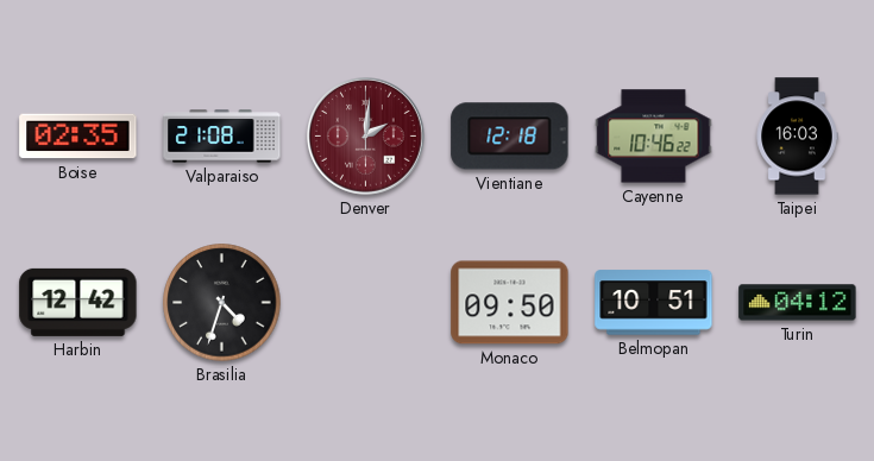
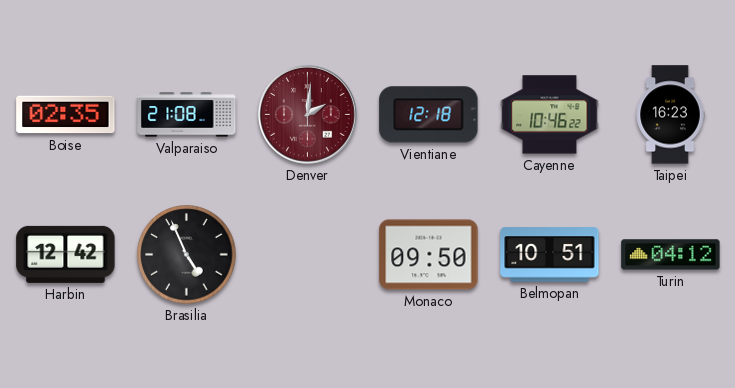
Taipei: 16:03 -> 16:23 (670, 115)
Brasilia: 4:33 -> 4:56 (187, 255)
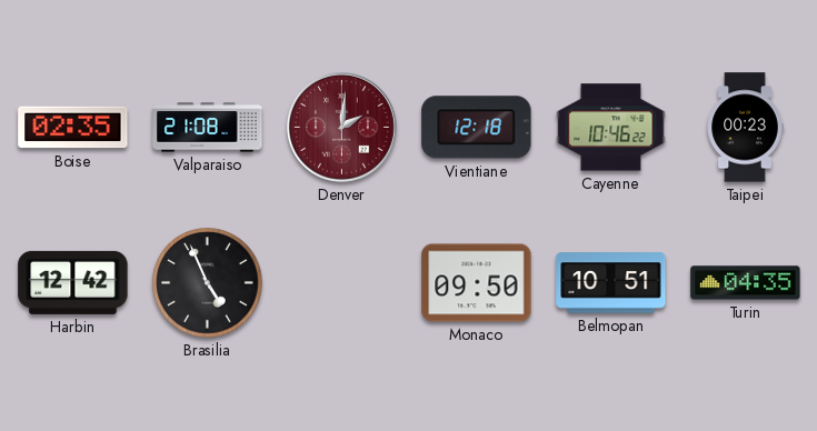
Taipei: 16:23 -> 00:23 (745, 128)
Turin: 04:12 -> 04:35 (746, 283)
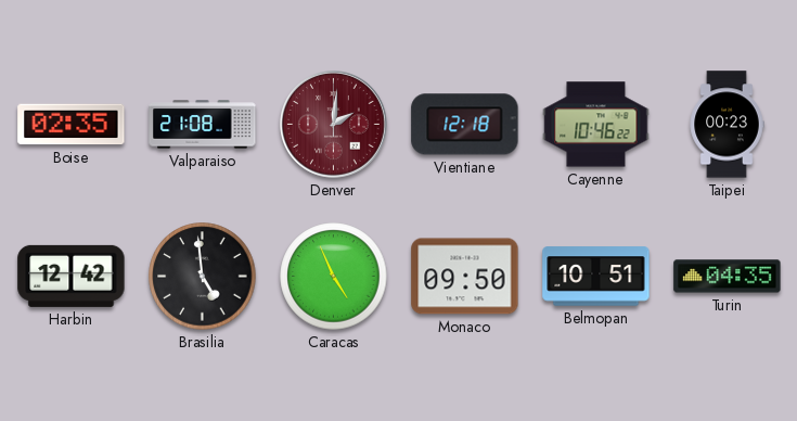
Brasilia: 4:56 -> 4:59 (203, 277)
Caracas: none -> 4:56 (334, 277)
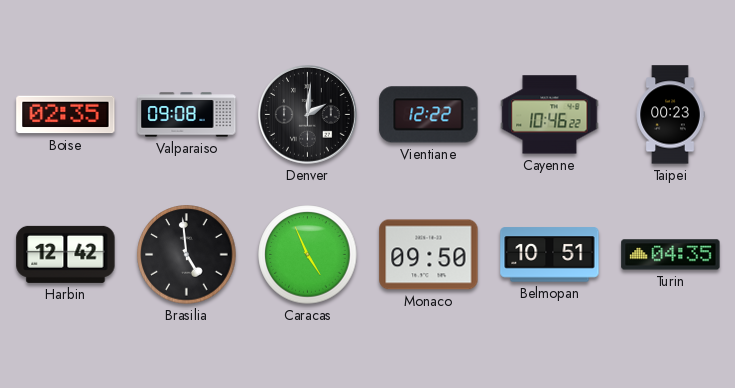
Valparaiso: 21:08 -> 09:08 (187, 115)
Denver dial: burgundy -> black (308, 115)
Vientiane: 12:18 -> 12:22 (429, 115)
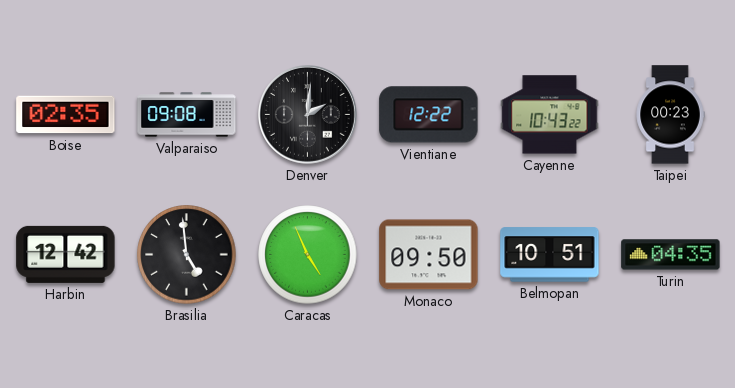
Cayenne: 10:46 -> 10:43 (550, 115)
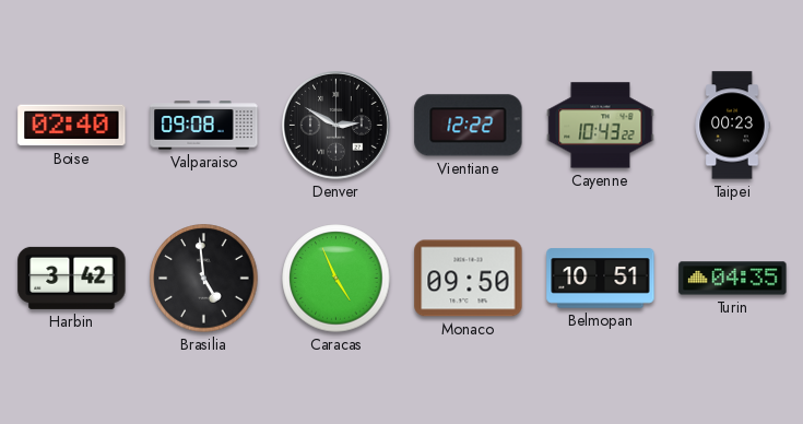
Boise: 02:35 -> 02:40 (72, 126)
Denver: 2:01 -> 2:50 (336, 126)
Harbin: 12:42 -> 3:42 (72, 278)
